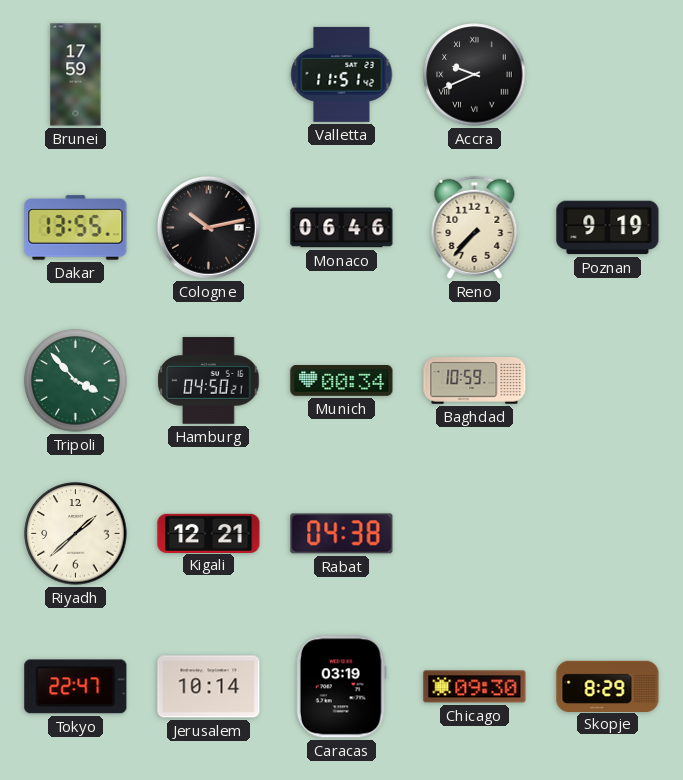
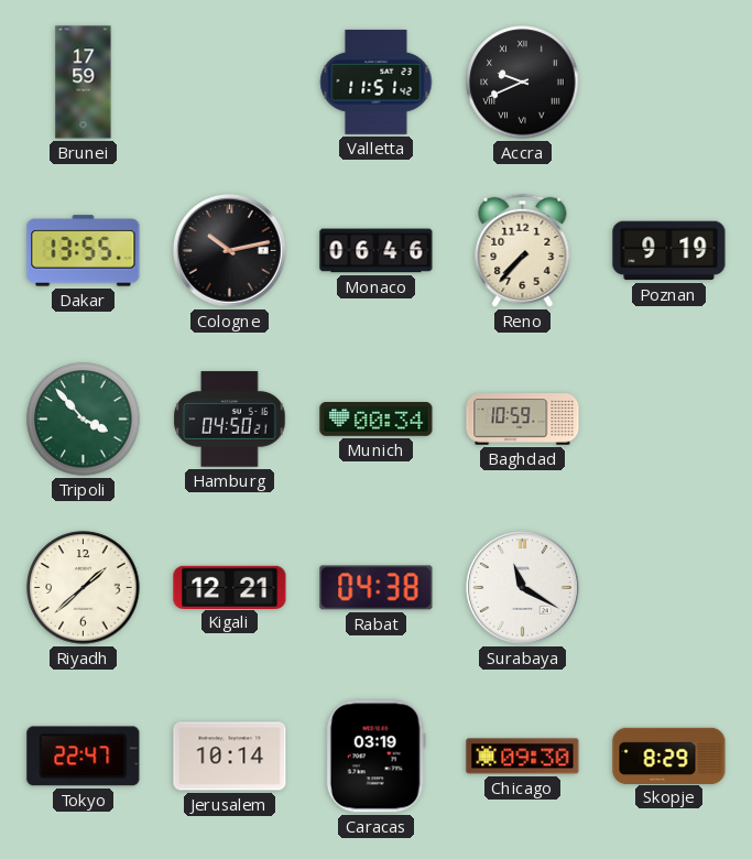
Surabaya: none -> 11:20 (522, 587)
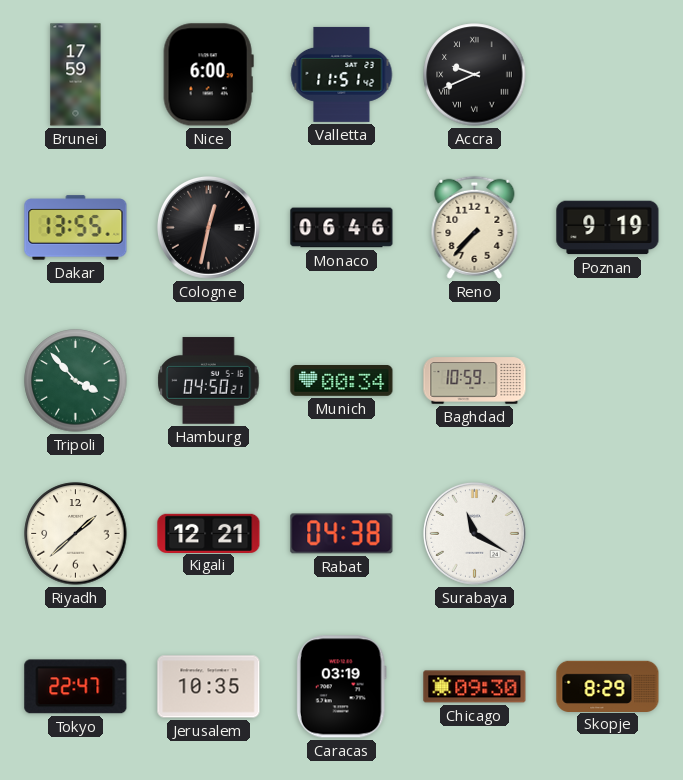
Nice: none -> 6:00 (208, 75)
Cologne: 10:13 -> 12:32 (208, 227)
Jerusalem: 10:14 -> 10:35 (209, 687)
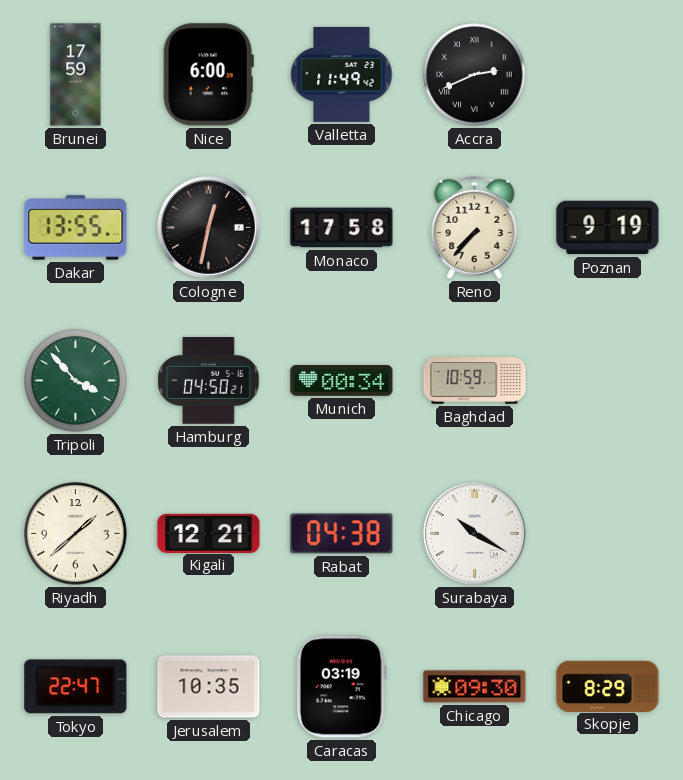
Valletta: 11:51 -> 11:49 (342, 74)
Accra: 9:41 -> 2:41 (475, 75)
Monaco: 06:46 -> 17:58 (342, 228)
Surabaya: 11:20 -> 10:20 (474, 533)
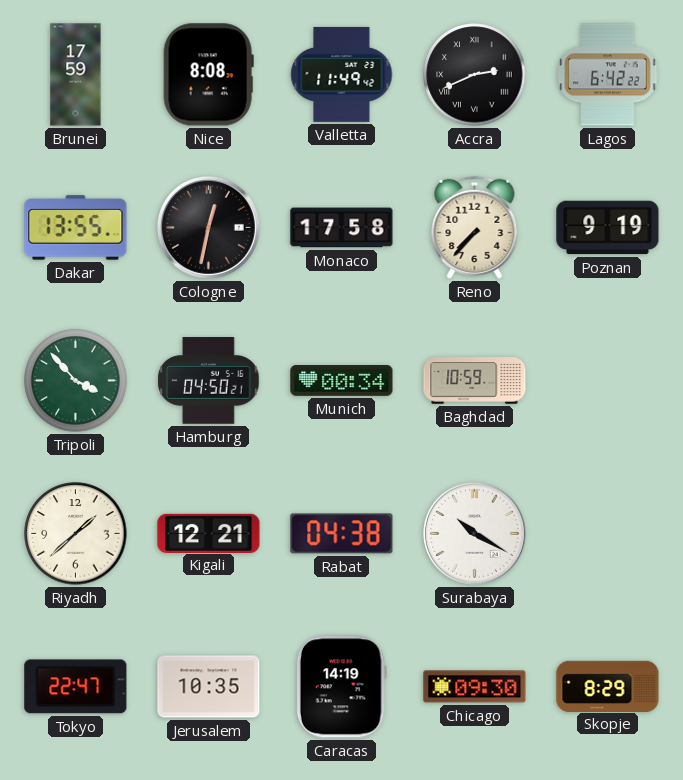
Nice: 6:00 -> 8:08 (208, 75)
Lagos: none -> 6:42 (608, 75)
Caracas: 03:19 -> 14:19 (341, 687)
